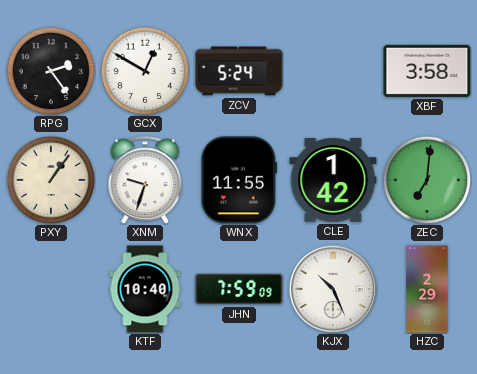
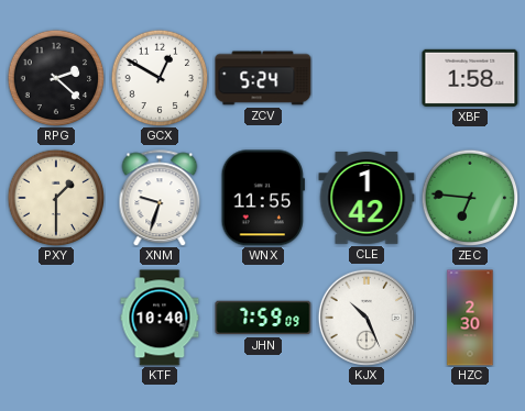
RPG: 2:24 -> 2:22 (56, 78)
XBF: 3:58 -> 1:58 (470, 78)
PXY: 1:06 -> 1:30 (56, 198)
ZEC: 7:01 -> 6:46 (470, 198)
HZC: 2:29 -> 2:30 (470, 318)
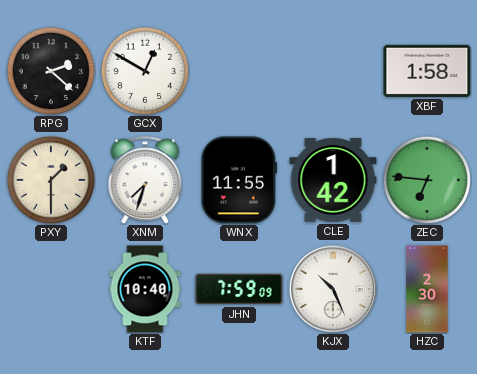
ZCV: 5:24 -> none (263, 78)
XNM: 9:33 -> 7:33 (145, 180)
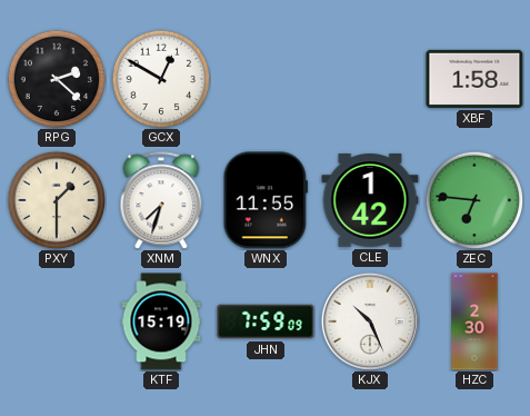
KTF: 10:40 -> 15:19 (161, 321)
